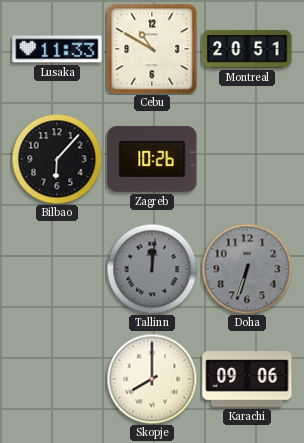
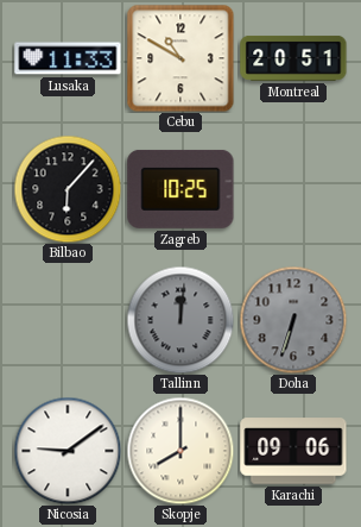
Zagreb: 10:26 -> 10:25 (180, 189)
Nicosia: none -> 9:09 (68, 451)
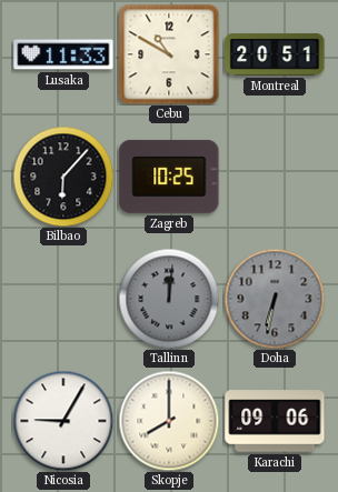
Doha: 6:33 -> 6:32 (275, 299)
Nicosia: 9:09 -> 9:05 (63, 421)
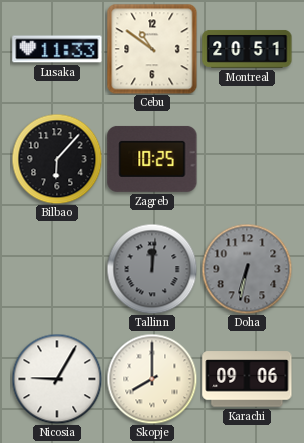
Cebu: 10:50 -> 10:51 (152, 49)
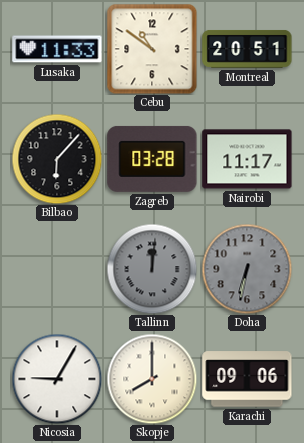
Zagreb: 10:25 -> 03:28 (152, 159)
Nairobi: none -> 11:17 (247, 159)
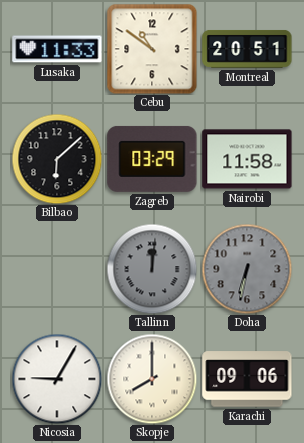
Bilbao: 6:07 -> 6:08 (57, 159)
Zagreb: 03:28 -> 03:29 (152, 159)
Nairobi: 11:17 -> 11:58 (247, 159)
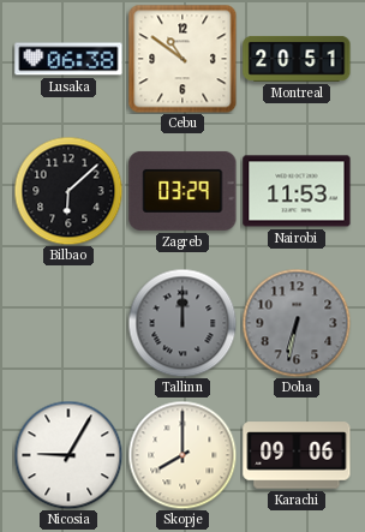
Lusaka: 11:33 -> 06:38 (68, 59)
Nairobi: 11:58 -> 11:53 (297, 191)
Tallinn: 12:01 -> 12:00 (182, 323)
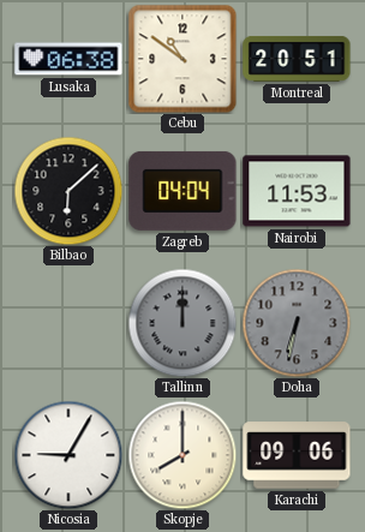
Zagreb: 03:29 -> 04:04 (182, 191)
